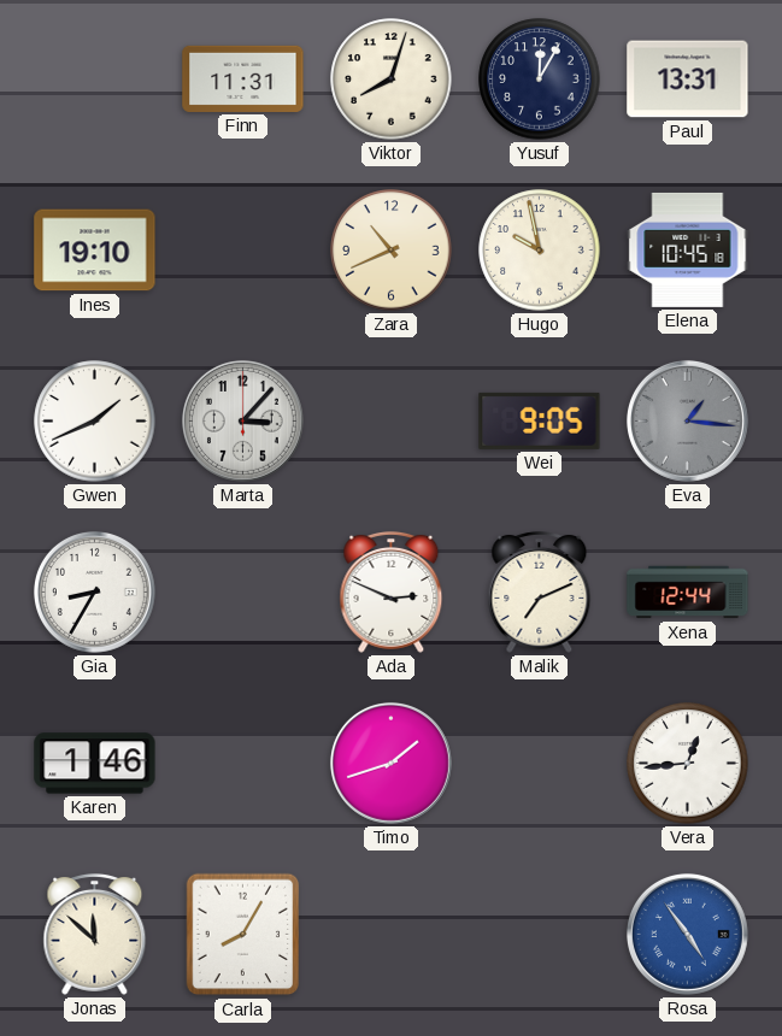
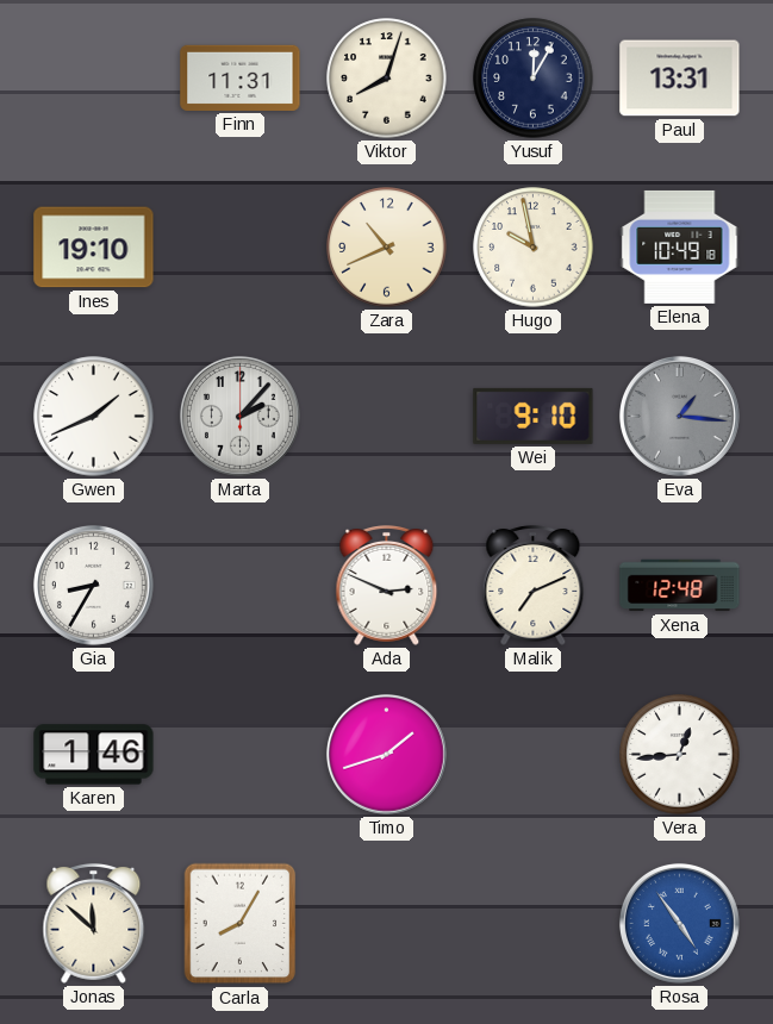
Elena: 10:45 -> 10:49 (680, 246)
Marta: 3:07 -> 2:07 (239, 416)
Wei: 9:05 -> 9:10 (534, 416)
Xena: 12:44 -> 12:48 (680, 586)
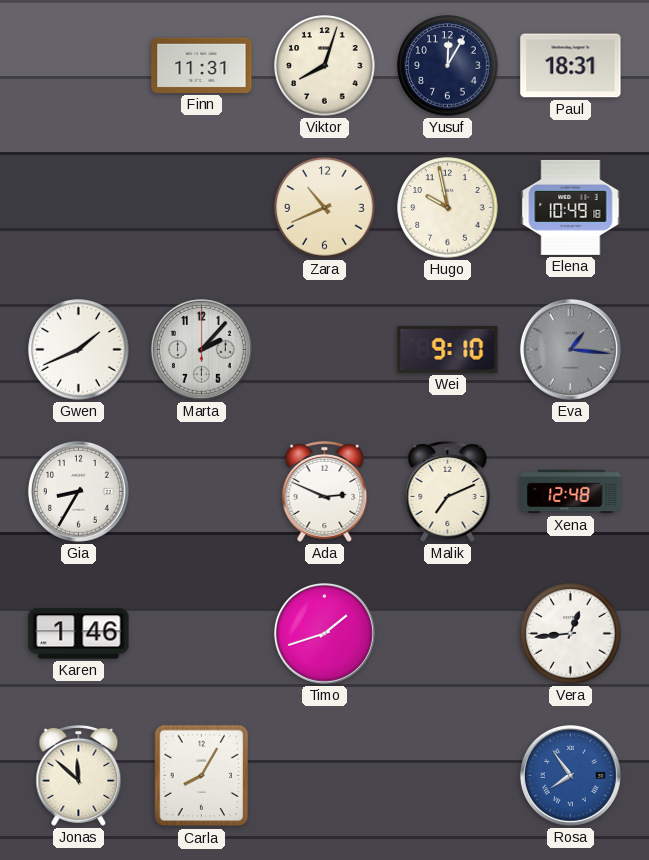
Paul: 13:31 -> 18:31 (571, 66)
Ines: 19:10 -> none (94, 248)
Rosa: 4:54 -> 7:54 (570, 775)
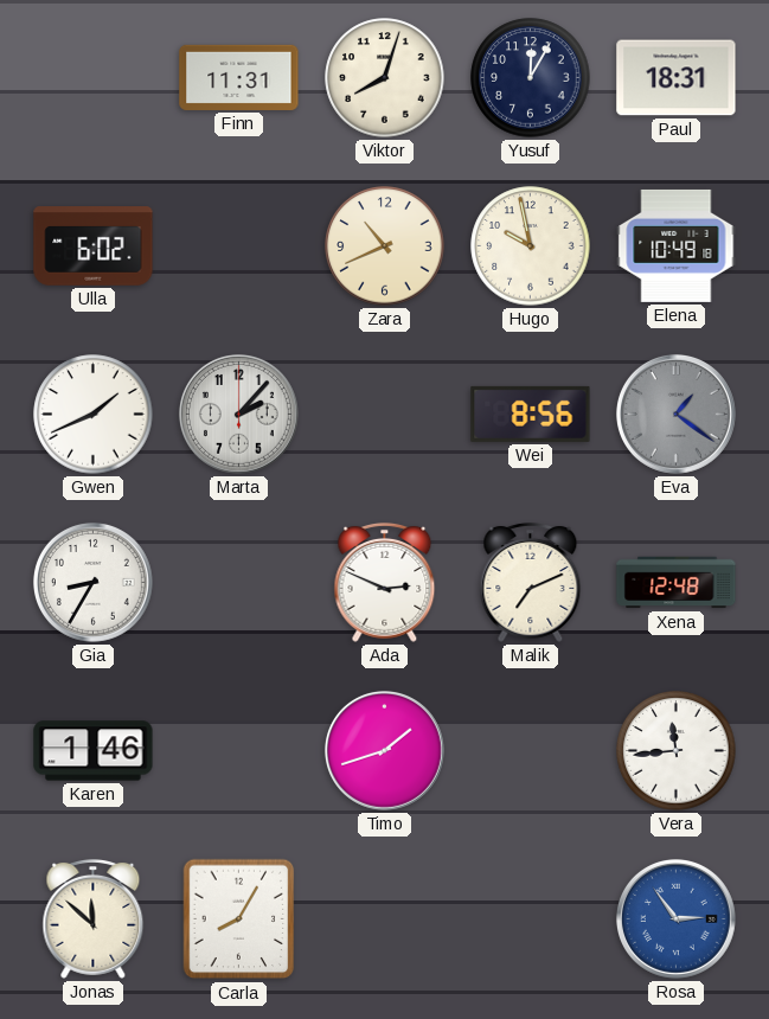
Ulla: none -> 6:02 (94, 246)
Wei: 9:10 -> 8:56 (531, 414)
Eva: 1:16 -> 1:21 (675, 414)
Vera: 12:44 -> 11:44 (677, 751)
Rosa: 7:54 -> 2:54 (675, 918)
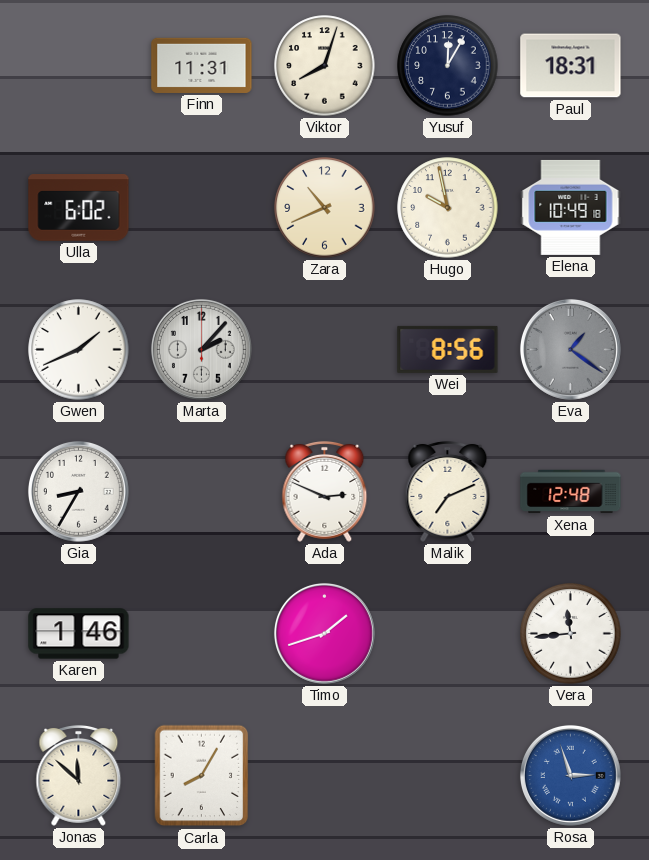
Rosa: 2:54 -> 2:57 (570, 775)
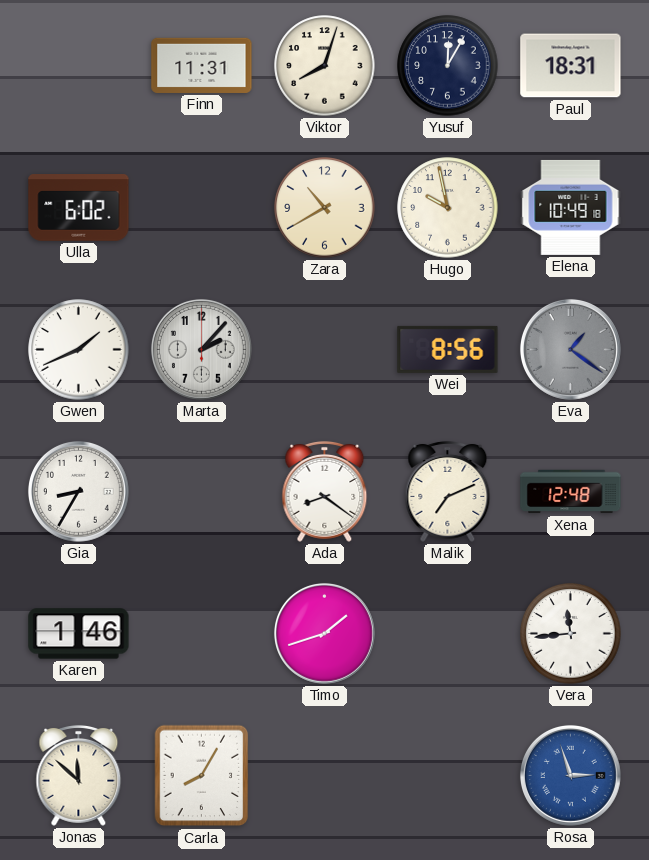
Zara: 10:41 -> 10:40 (325, 208)
Ada: 2:49 -> 8:21 (325, 491)
